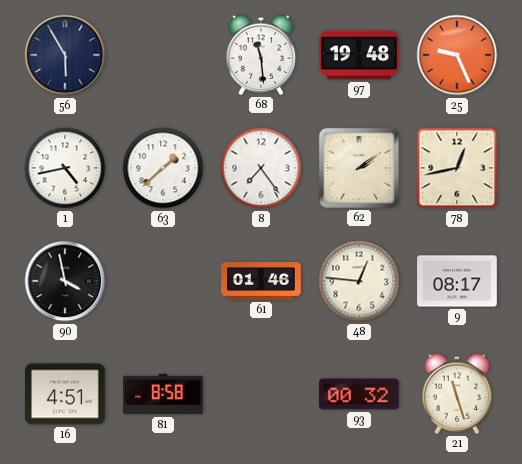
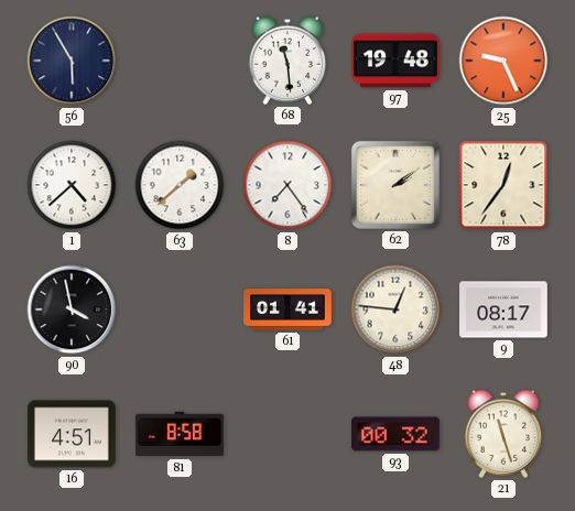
1: 4:43 -> 4:38 (72, 185)
78: 12:43 -> 12:36 (503, 185)
61: 01:46 -> 01:41 (287, 311)
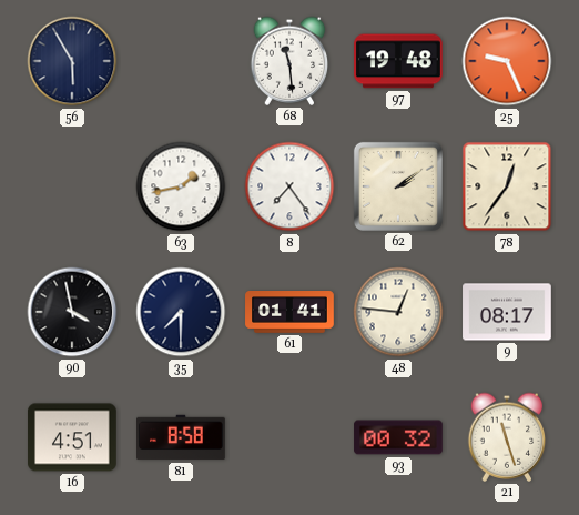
1: 4:38 -> none (72, 185)
63: 1:38 -> 1:43 (181, 186)
35: none -> 7:30 (181, 312)
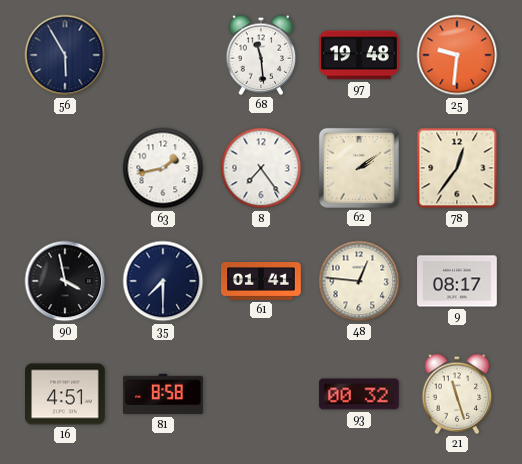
25: 9:26 -> 9:31 (457, 55)
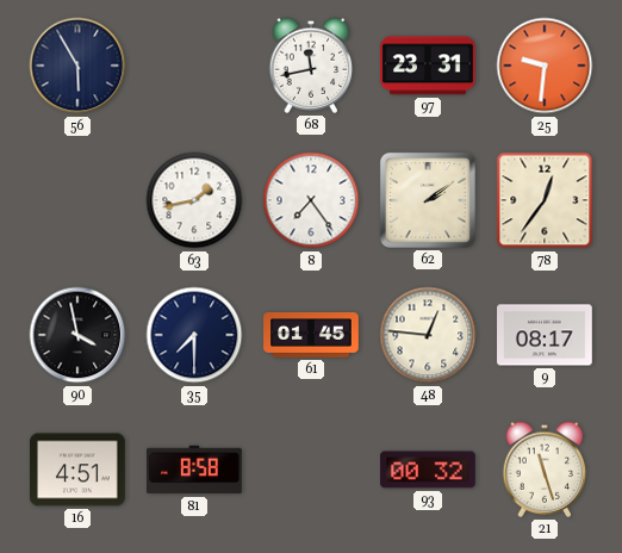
68: 11:29 -> 11:43 (311, 66)
97: 19:48 -> 23:31 (429, 66)
61: 01:41 -> 01:45 (311, 336)
